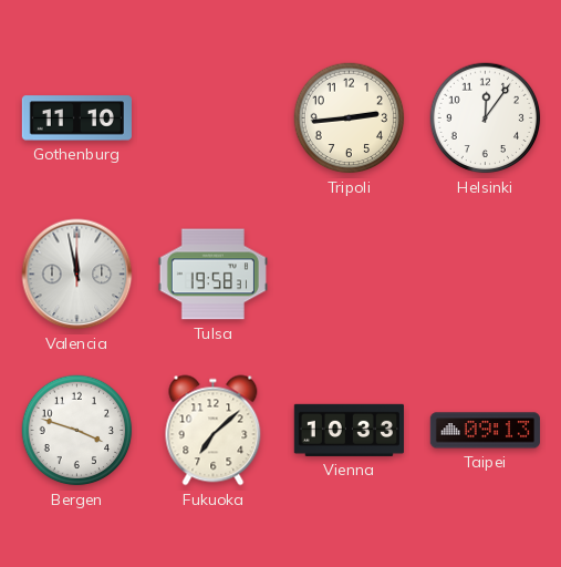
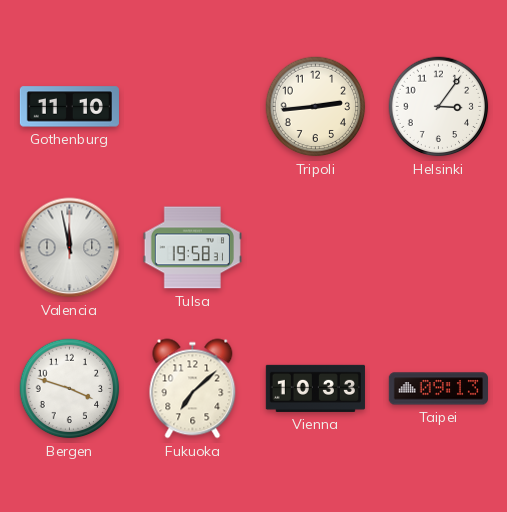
Helsinki: 12:06 -> 3:06 (439, 107)
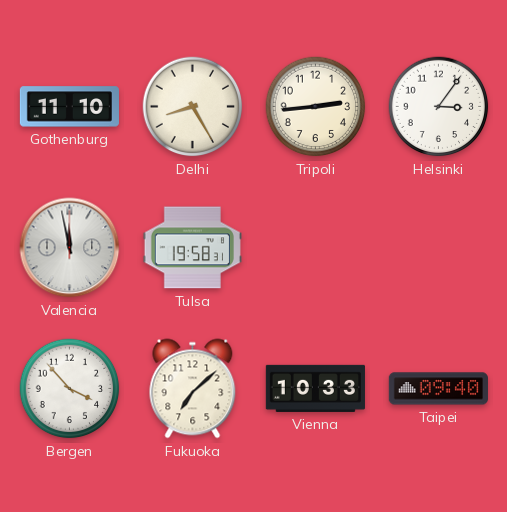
Delhi: none -> 8:25 (193, 107)
Bergen: 3:48 -> 3:53 (70, 389)
Taipei: 09:13 -> 09:40 (438, 389)
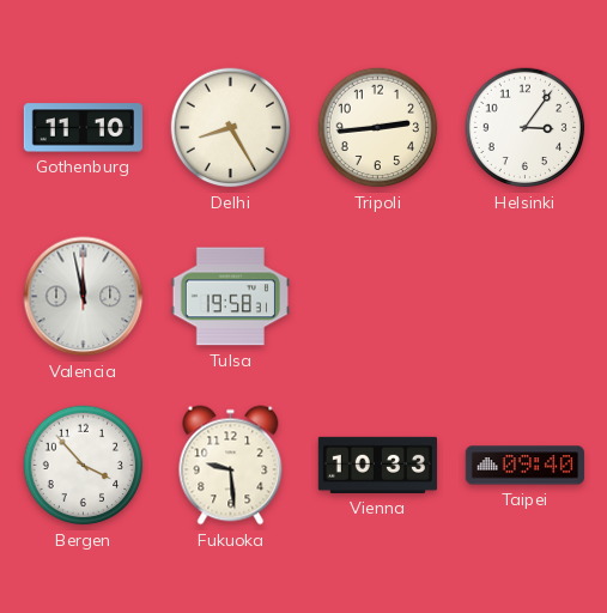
Fukuoka: 7:08 -> 9:29 (231, 466)
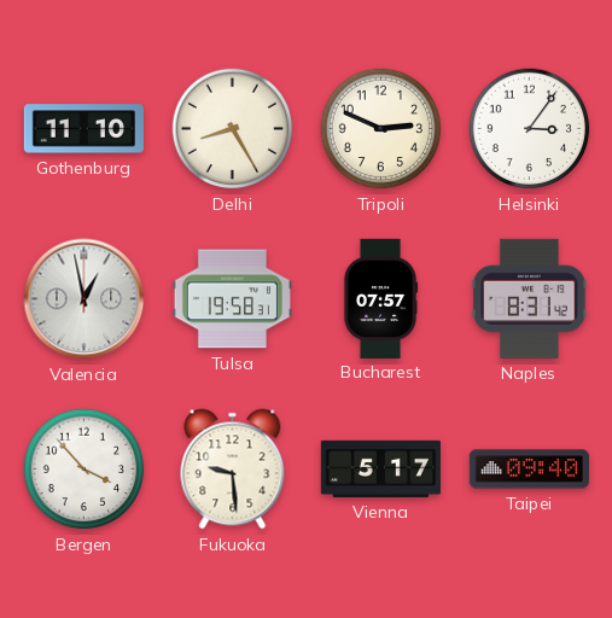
Tripoli: 2:44 -> 2:49 (381, 129)
Valencia: 11:58 -> 12:58 (84, 299)
Bucharest: none -> 07:57 (380, 298)
Naples: none -> 8:31 (530, 298)
Vienna: 10:33 -> 5:17 (380, 468)
